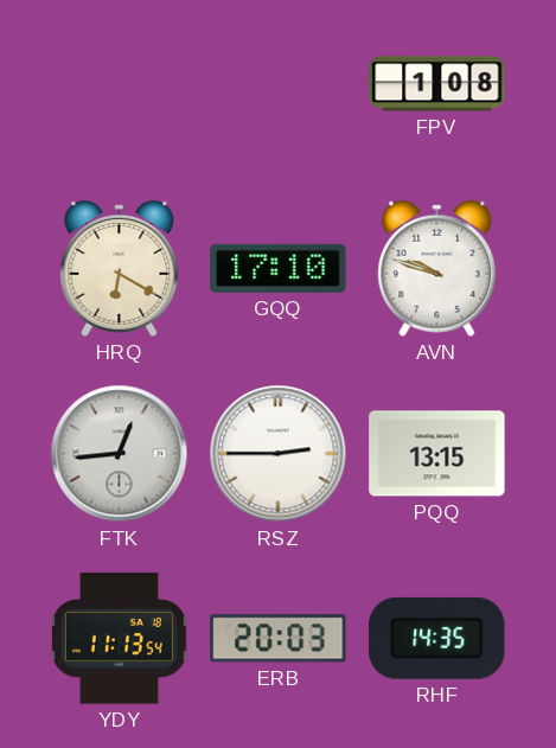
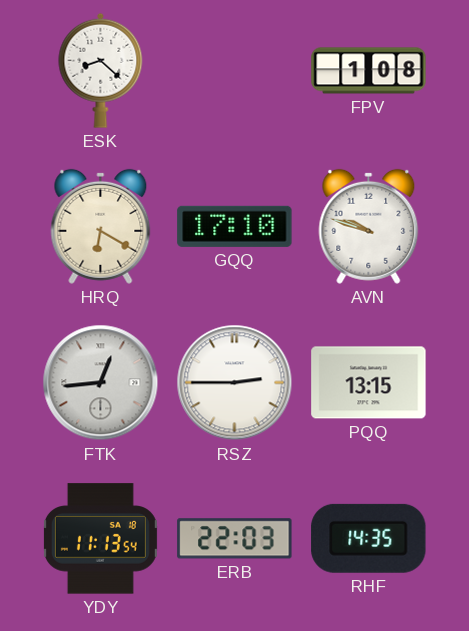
ESK: none -> 8:22 (101, 70)
ERB: 20:03 -> 22:03 (235, 539)
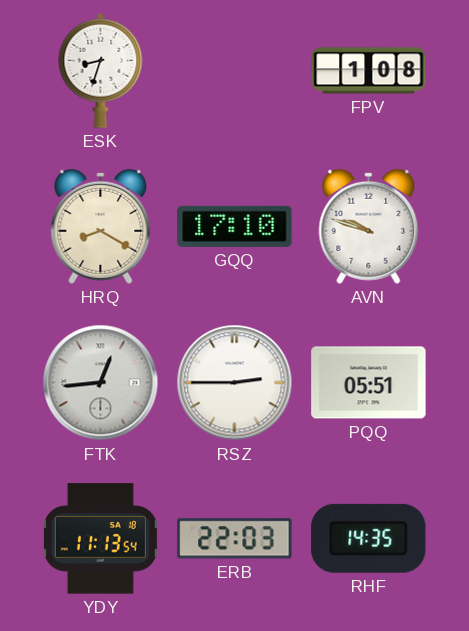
ESK: 8:22 -> 8:33 (101, 70)
HRQ: 6:20 -> 8:20 (101, 226)
PQQ: 13:15 -> 05:51 (369, 383)
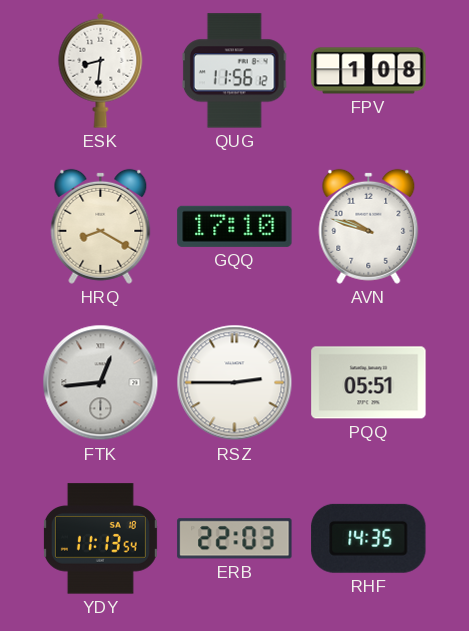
ESK: 8:33 -> 8:31 (101, 70)
QUG: none -> 11:56 (234, 71)
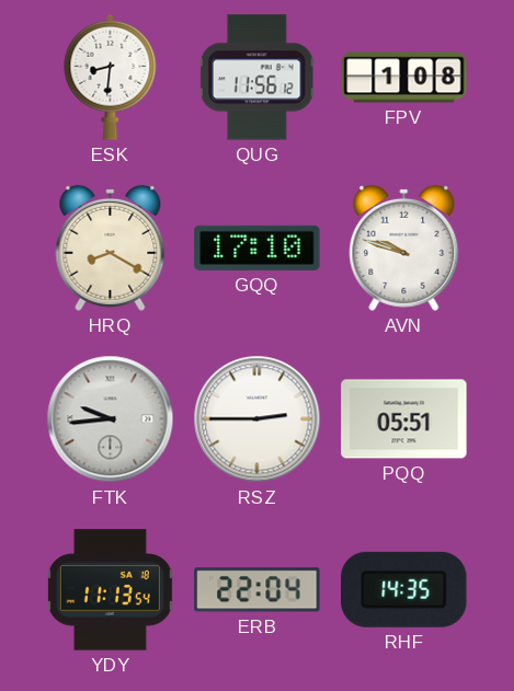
FTK: 12:44 -> 9:44 (111, 419)
ERB: 22:03 -> 22:04 (258, 590)
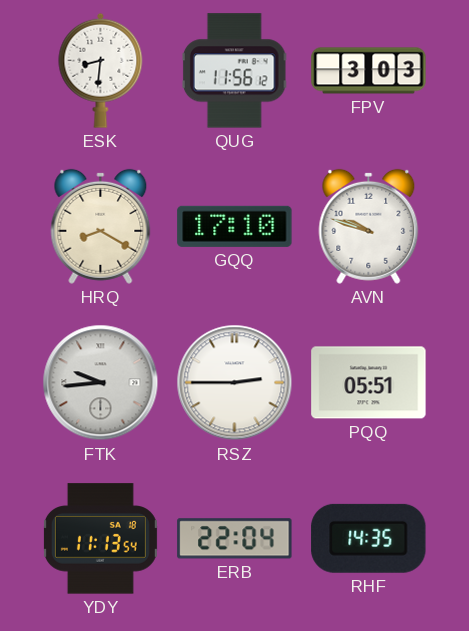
FPV: 1:08 -> 3:03 (369, 71)
